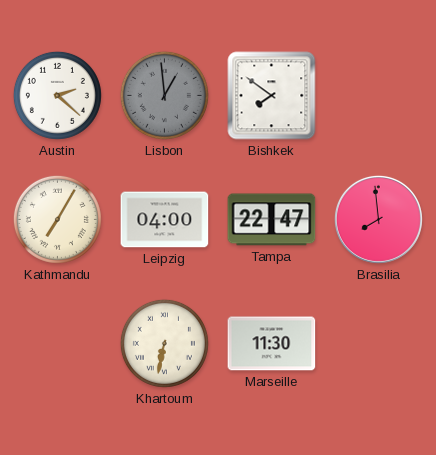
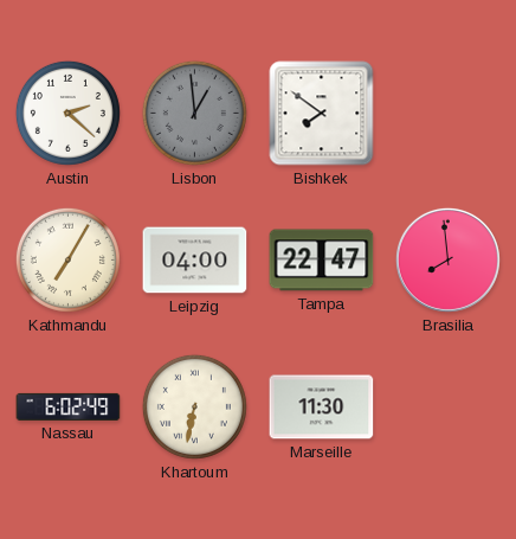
Nassau: none -> 6:02 (69, 406)
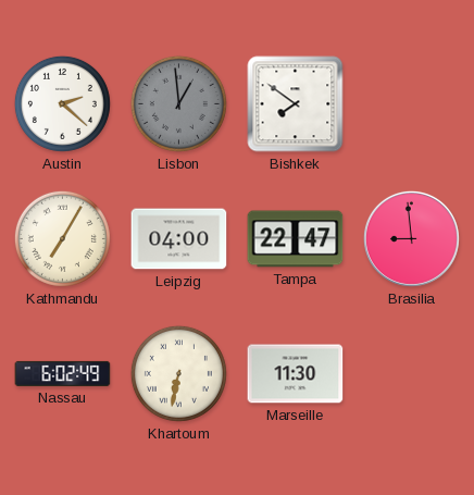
Brasilia: 7:59 -> 8:59 (411, 238)
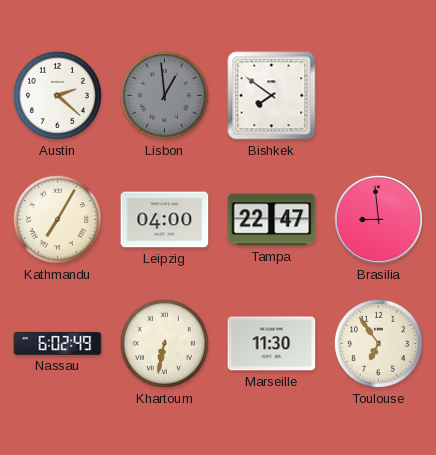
Toulouse: none -> 6:54 (378, 343)
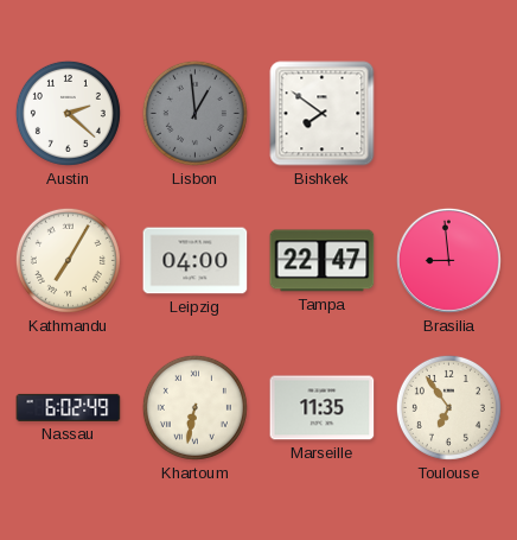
Marseille: 11:30 -> 11:35 (323, 408)
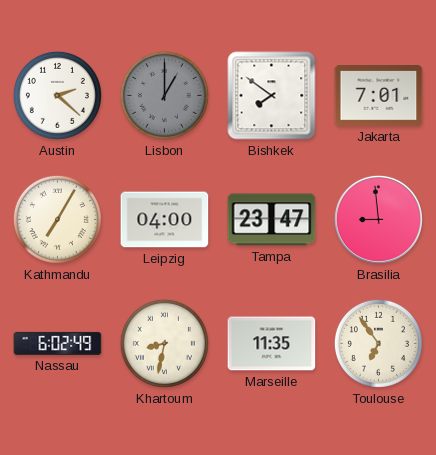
Lisbon: 12:59 -> 1:00 (164, 95)
Jakarta: none -> 7:01 (379, 96)
Tampa: 22:47 -> 23:47 (272, 220)
Khartoum: 6:32 -> 8:32 (164, 343)
